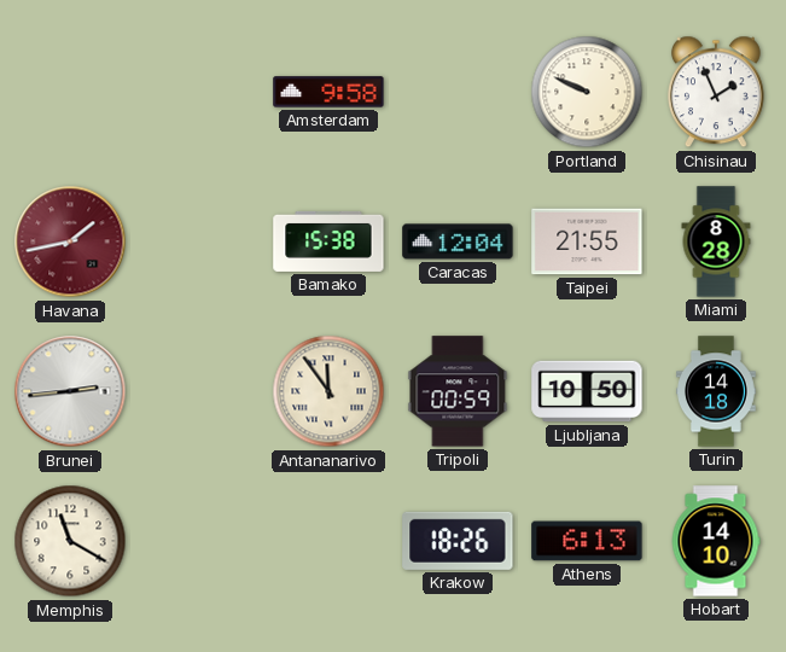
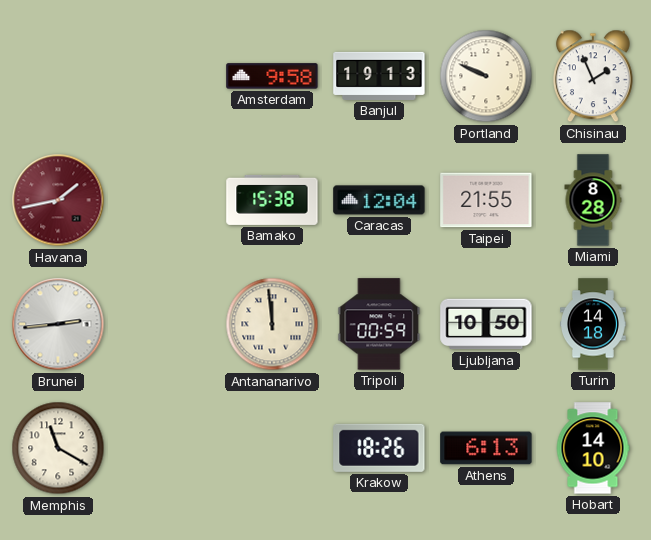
Banjul: none -> 19:13 (379, 76)
Antananarivo: 11:54 -> 11:59 (272, 324)
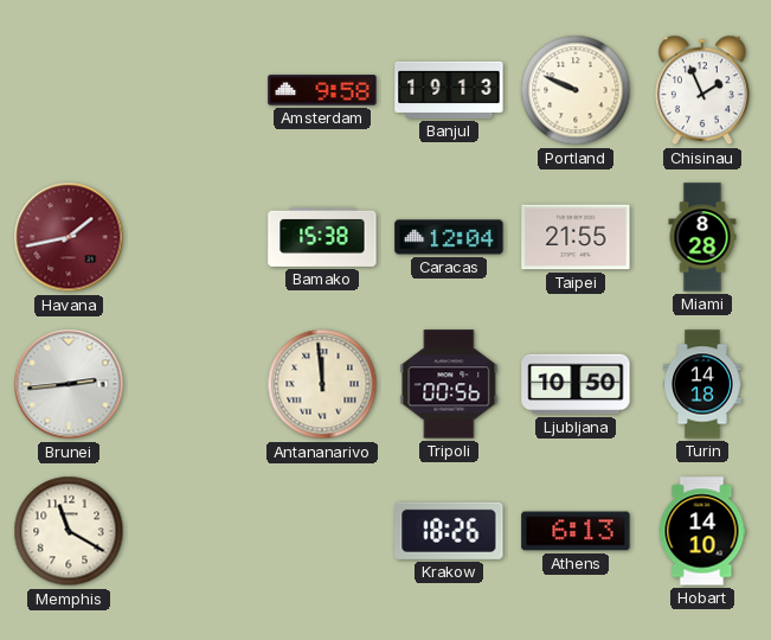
Tripoli: 00:59 -> 00:56 (449, 384)
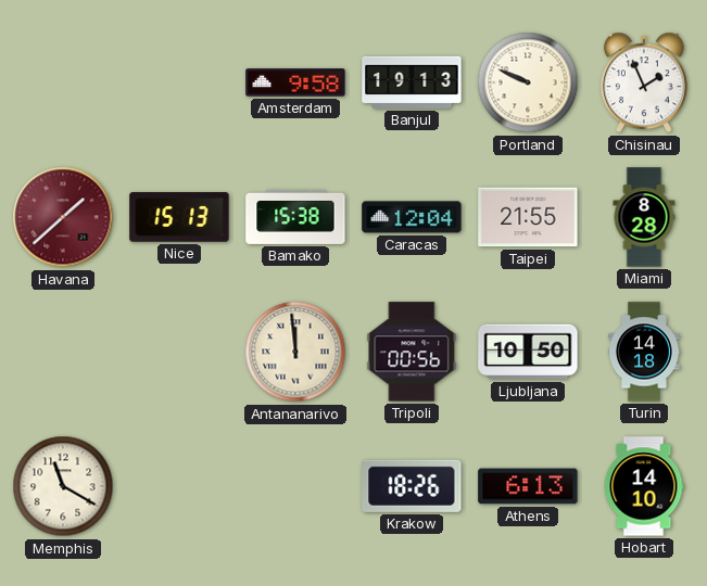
Havana: 1:43 -> 1:38 (63, 217)
Nice: none -> 15:13 (179, 217)
Brunei: 2:44 -> none (69, 384)
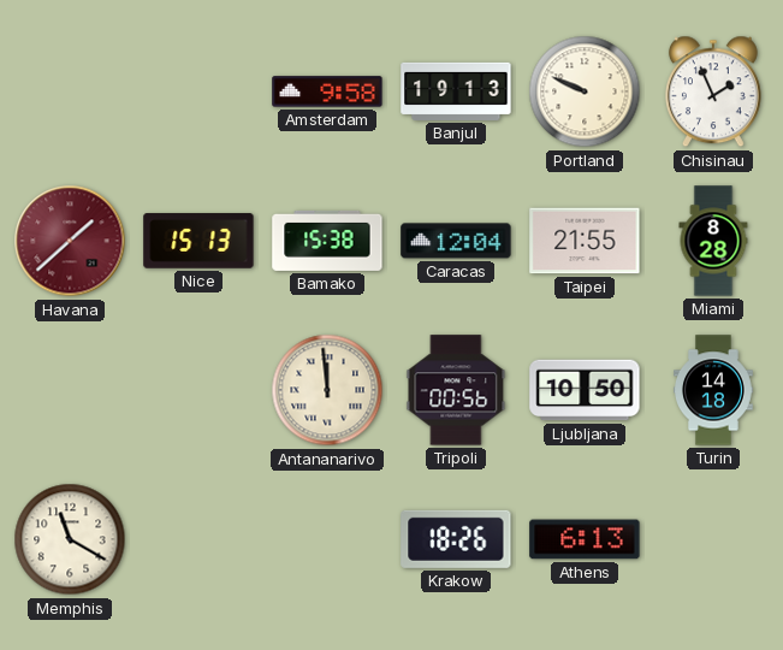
Hobart: 14:10 -> none (644, 486)
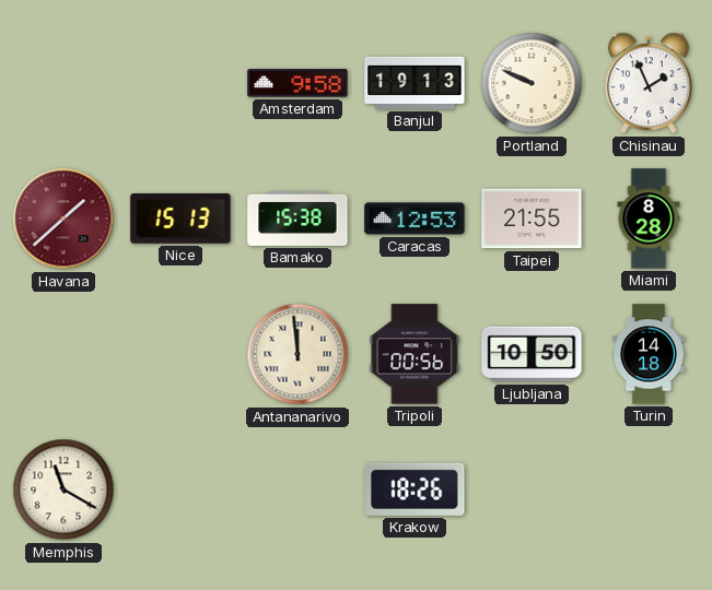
Caracas: 12:04 -> 12:53 (415, 219)
Athens: 6:13 -> none (585, 539)
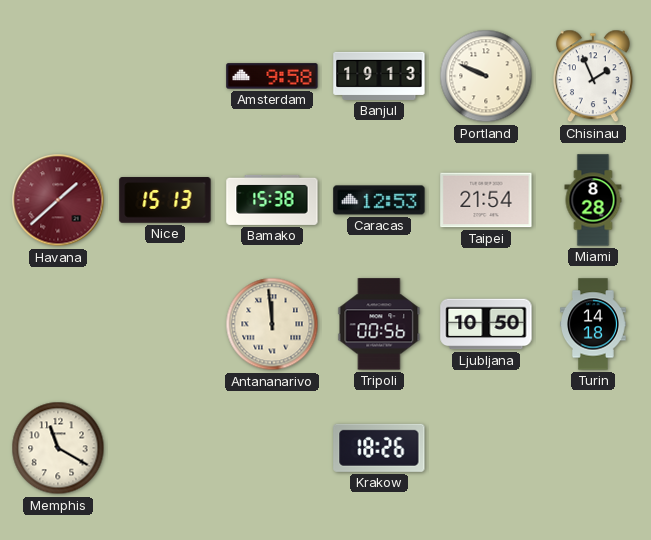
Taipei: 21:55 -> 21:54 (486, 200)
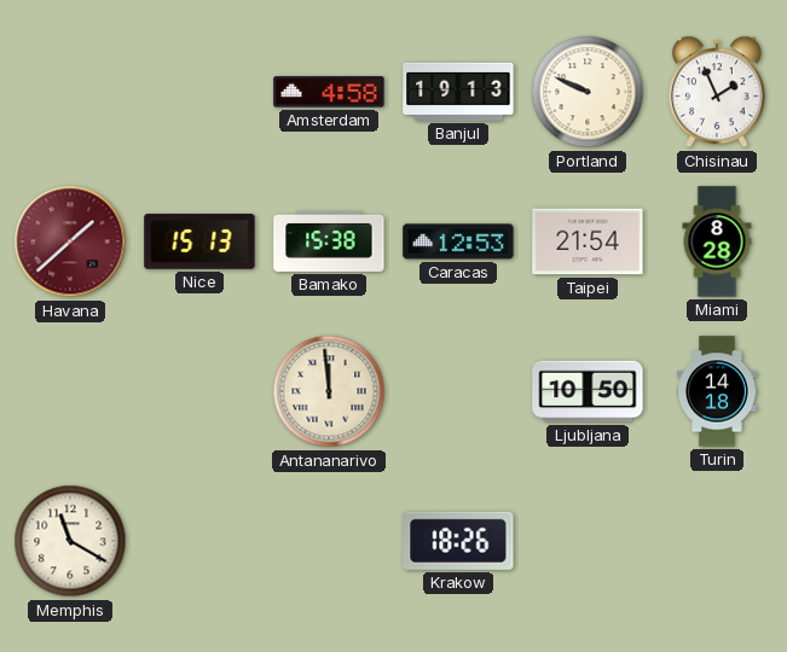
Amsterdam: 9:58 -> 4:58 (329, 92)
Tripoli: 00:56 -> none (379, 324)
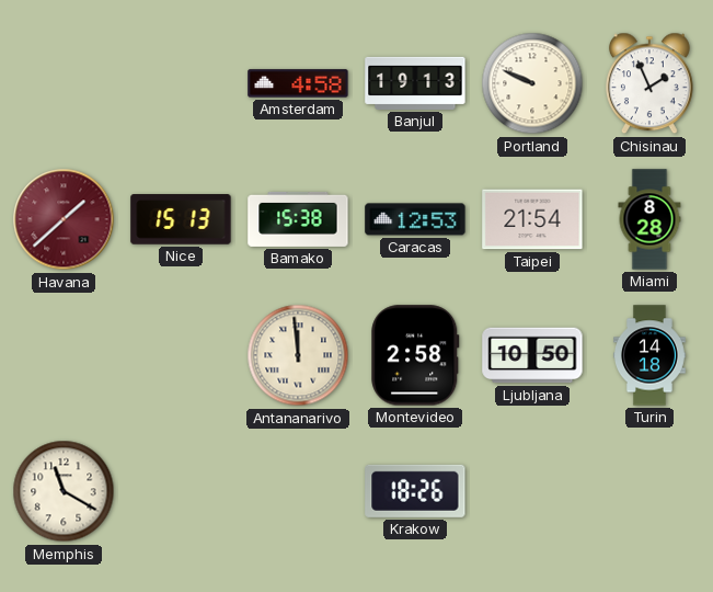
Montevideo: none -> 2:58 (415, 355)
